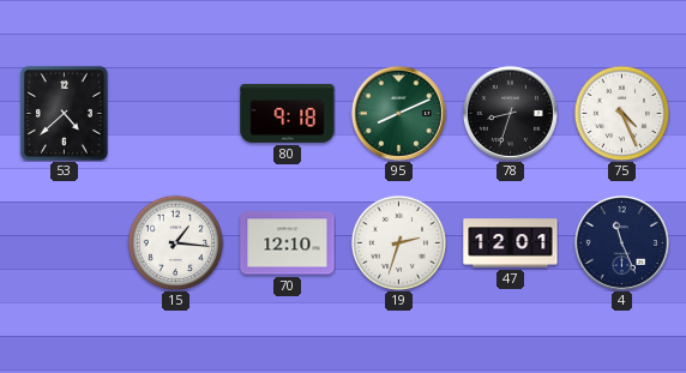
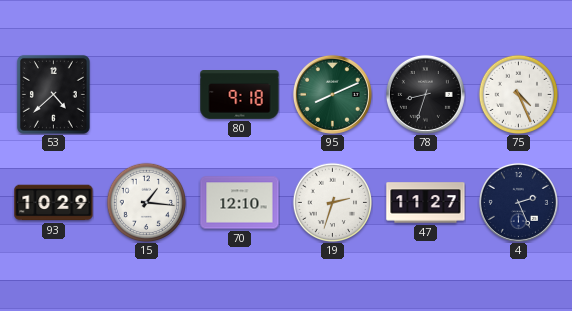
93: none -> 10:29 (54, 203)
47: 12:01 -> 11:27 (426, 203)
4: 11:26 -> 2:26 (518, 202)
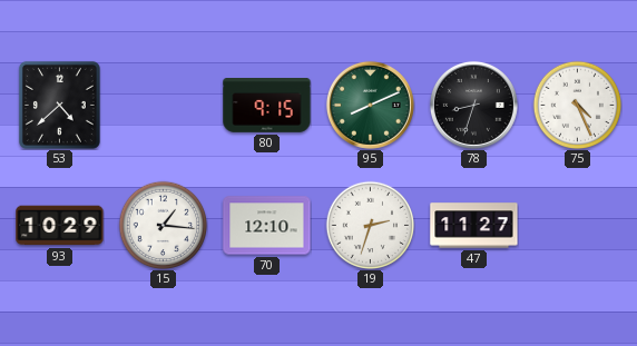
80: 9:18 -> 9:15 (267, 106)
4: 2:26 -> none (518, 202)
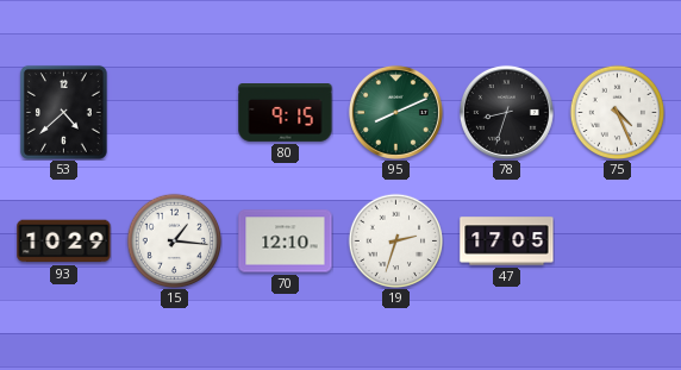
47: 11:27 -> 17:05 (507, 242)
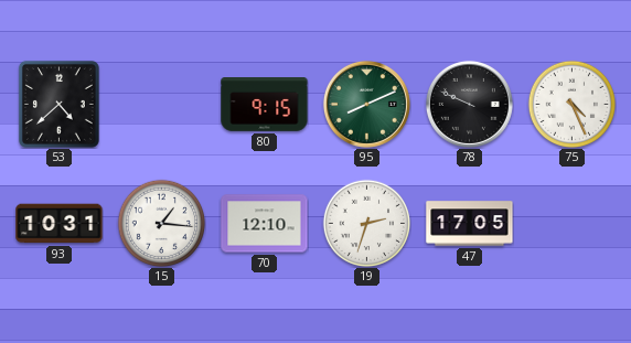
78: 8:33 -> 9:49 (469, 104)
93: 10:29 -> 10:31 (60, 224)
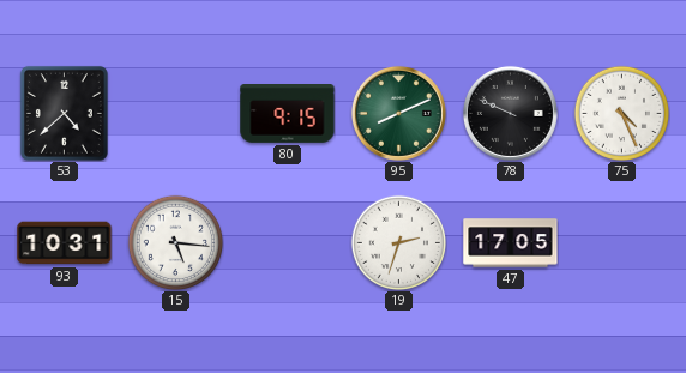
15: 1:16 -> 5:16 (175, 242)
70: 12:10 -> none (265, 224)
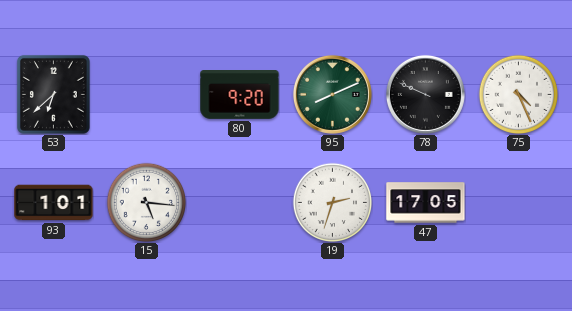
53: 4:38 -> 6:38 (53, 94)
80: 9:15 -> 9:20 (240, 95)
93: 10:31 -> 1:01 (54, 203)
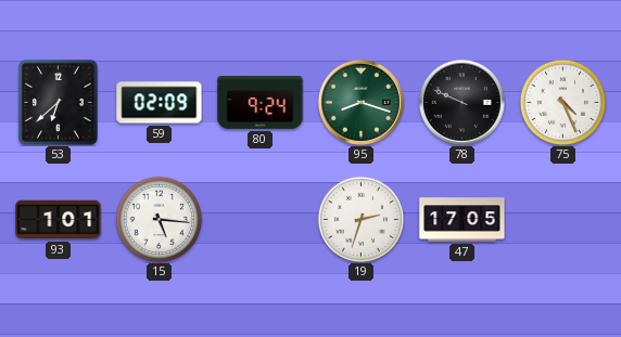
59: none -> 02:09 (160, 103)
80: 9:20 -> 9:24 (261, 103)
95: 8:11 -> 8:18 (360, 102)
